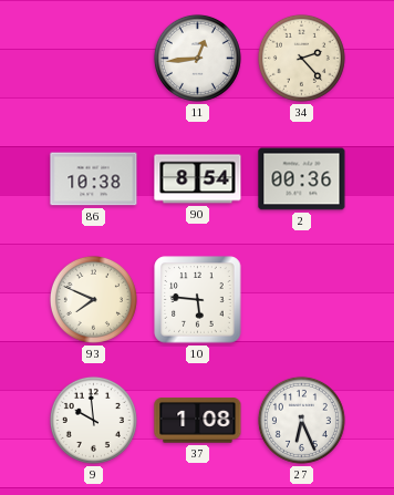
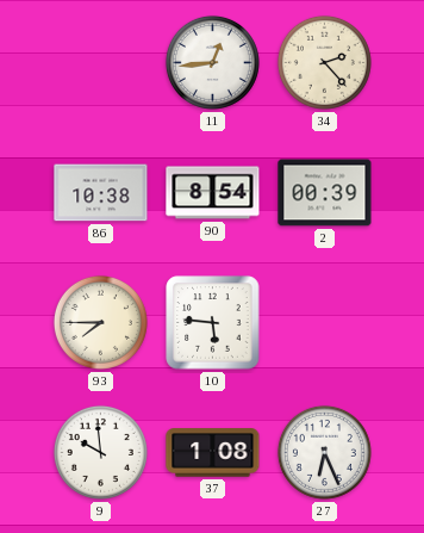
2: 00:36 -> 00:39 (325, 193)
93: 7:49 -> 7:45 (100, 322)
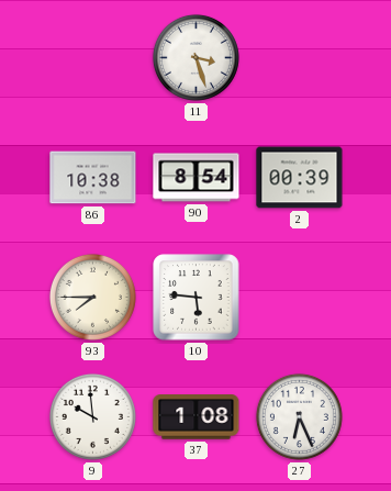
11: 12:44 -> 3:27 (195, 57)
34: 2:23 -> none (324, 62)
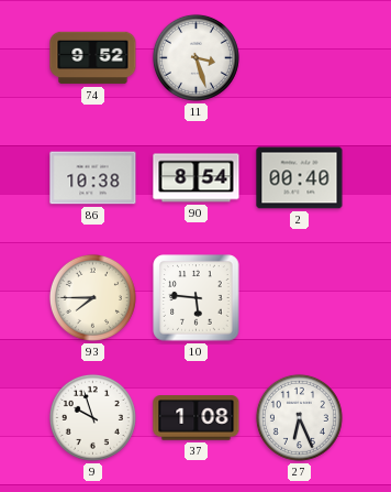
74: none -> 9:52 (93, 58)
2: 00:39 -> 00:40 (300, 178)
9: 9:59 -> 9:57 (92, 417)
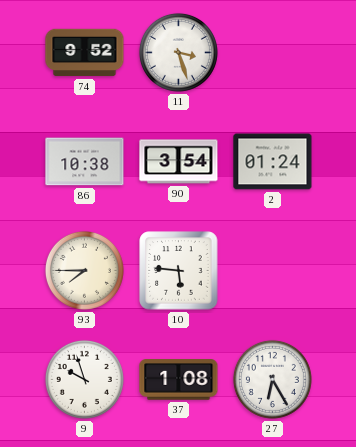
90: 8:54 -> 3:54 (179, 162)
2: 00:40 -> 01:24 (273, 162)
27: 6:26 -> 6:25 (272, 379)
